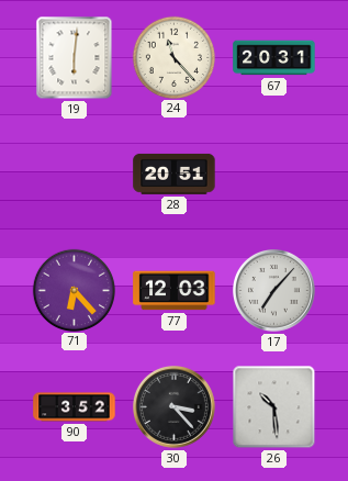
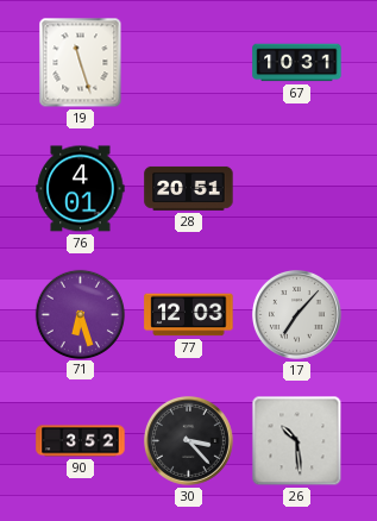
19: 6:01 -> 11:27 (81, 63)
24: 11:23 -> none (173, 57)
67: 20:31 -> 10:31 (297, 63)
76: none -> 4:01 (81, 189)
71: 6:23 -> 6:27 (80, 314)
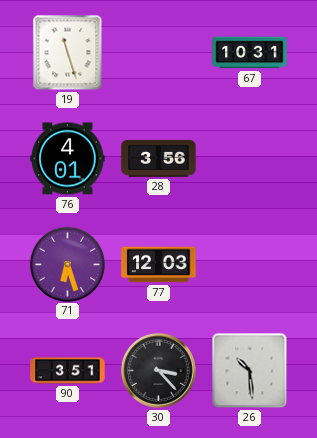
28: 20:51 -> 3:56 (159, 158)
17: 7:07 -> none (297, 315)
90: 3:52 -> 3:51 (68, 371)
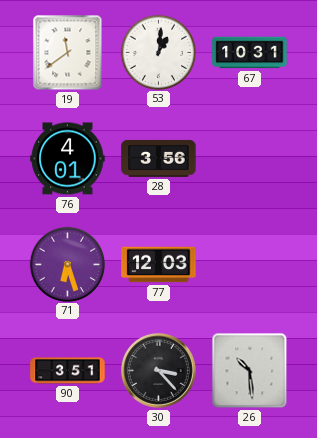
19: 11:27 -> 11:39 (68, 53)
53: none -> 1:01 (158, 52)
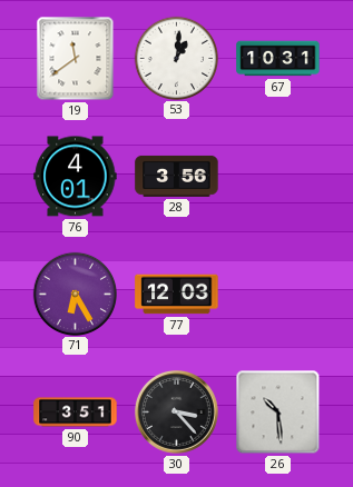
71: 6:27 -> 6:25 (75, 294)
